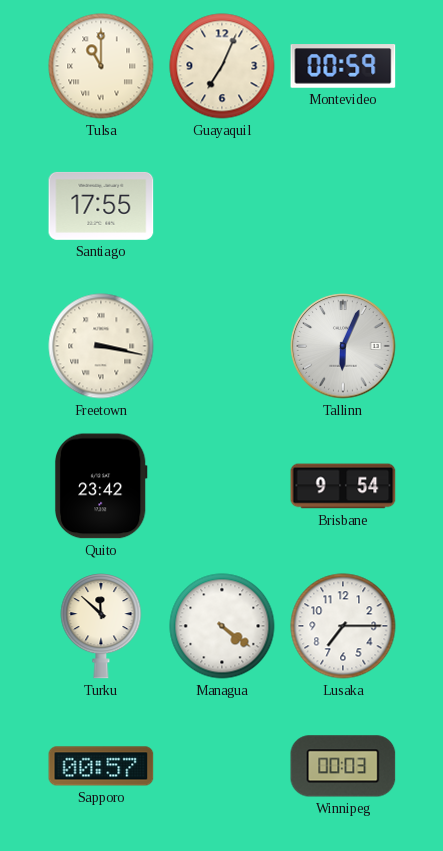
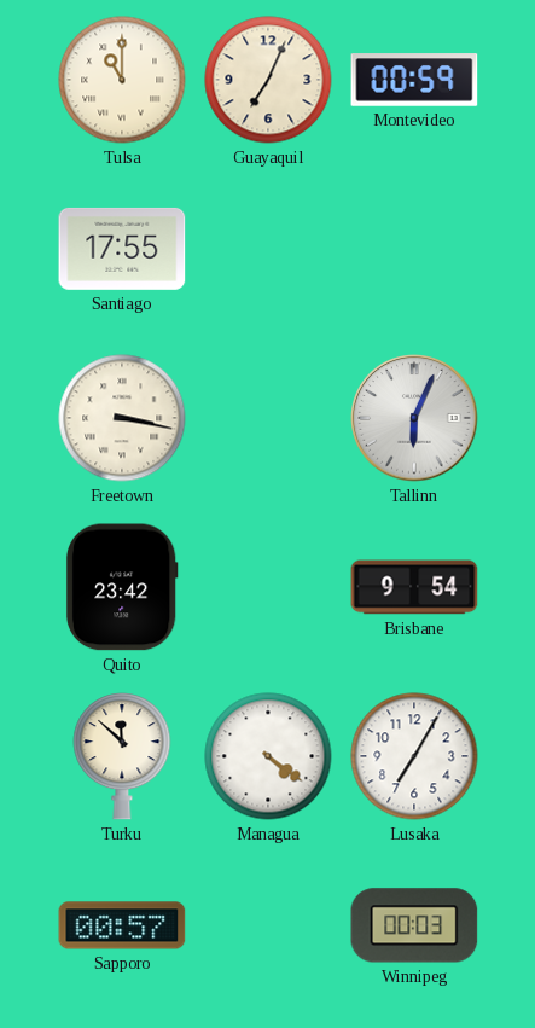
Lusaka: 7:15 -> 7:05 (414, 756)
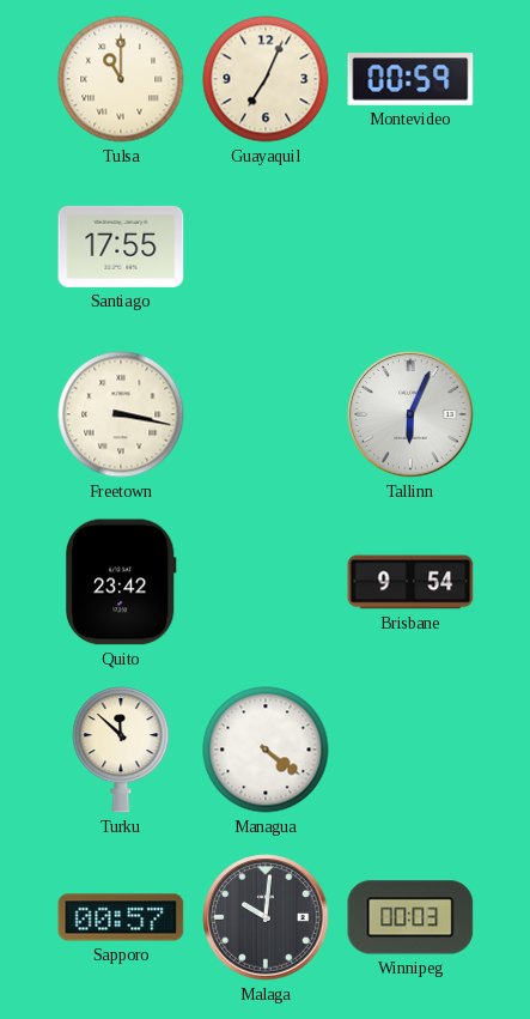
Lusaka: 7:05 -> none (414, 756)
Malaga: none -> 10:01 (266, 917)
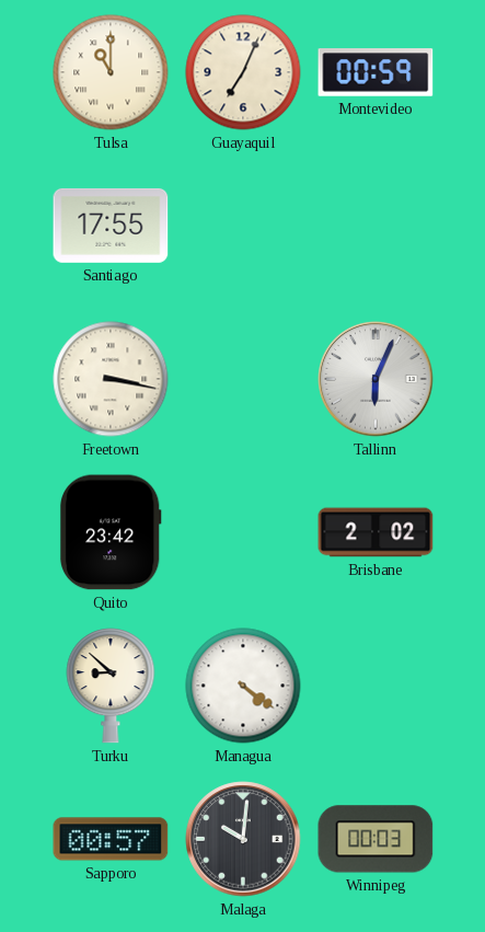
Brisbane: 9:54 -> 2:02 (376, 532)
Turku: 11:52 -> 8:52 (111, 686)
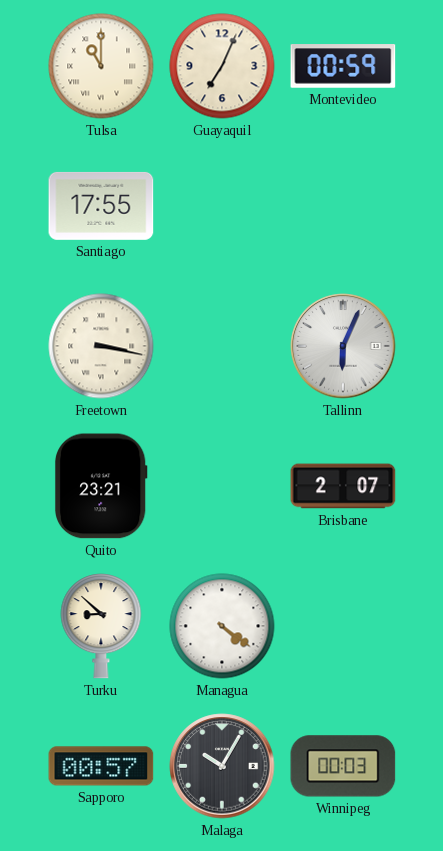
Quito: 23:42 -> 23:21 (101, 486)
Brisbane: 2:02 -> 2:07 (343, 486)
Malaga: 10:01 -> 10:05 (222, 766)
